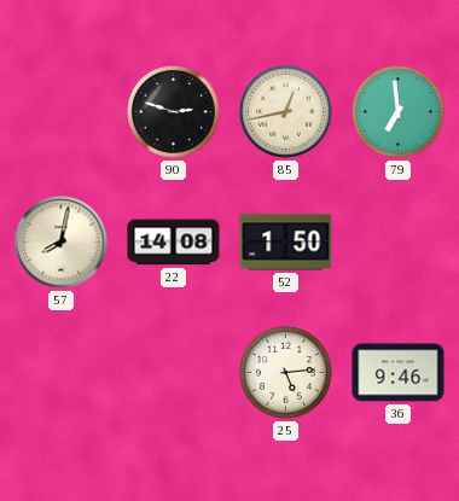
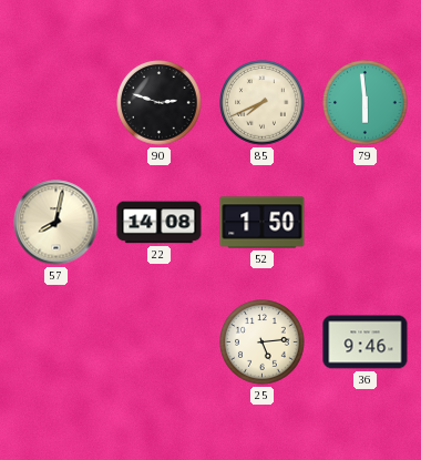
85: 12:43 -> 7:41 (263, 103)
79: 6:59 -> 5:59 (366, 103)
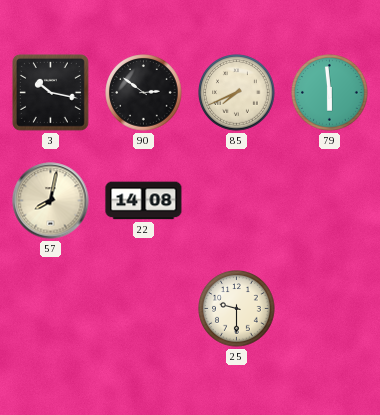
3: none -> 10:17 (50, 92)
90: 2:48 -> 2:51 (144, 93)
52: 1:50 -> none (263, 223)
25: 5:14 -> 9:30 (237, 309)
36: 9:46 -> none (366, 343)
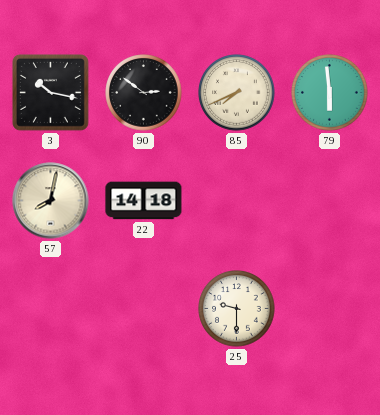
22: 14:08 -> 14:18 (144, 201)
